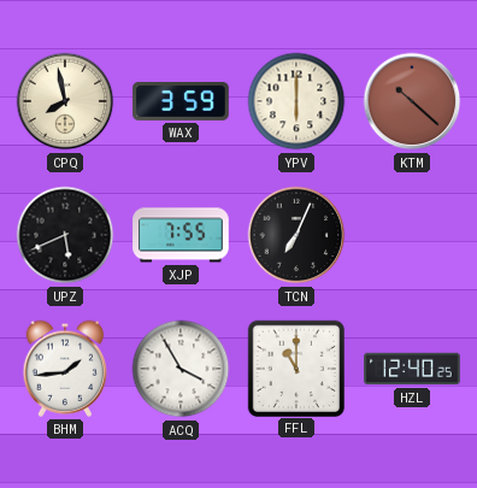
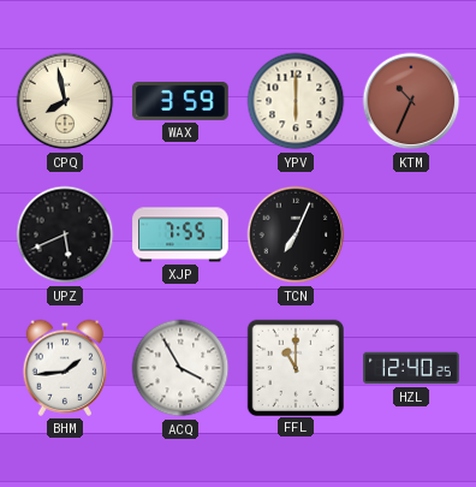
KTM: 10:22 -> 10:34 (411, 101)
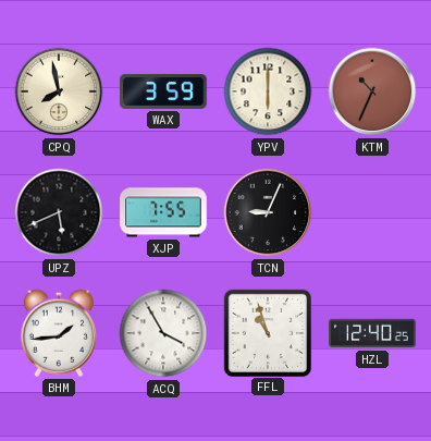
TCN: 7:04 -> 9:04 (268, 212)
FFL: 11:00 -> 10:57 (267, 332)
